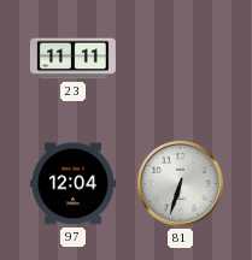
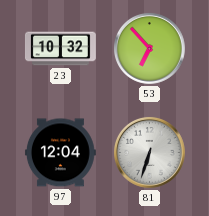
23: 11:11 -> 10:32 (60, 49)
53: none -> 6:53 (149, 48)
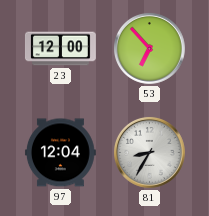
23: 10:32 -> 12:00 (60, 49)
81: 6:33 -> 8:35 (149, 152)
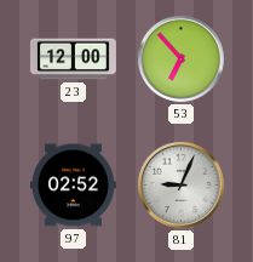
97: 12:04 -> 02:52 (73, 186)
81: 8:35 -> 9:04 (180, 184)
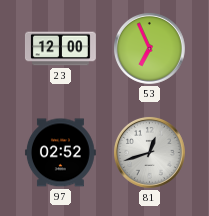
53: 6:53 -> 6:56 (149, 48)
81: 9:04 -> 12:42 (149, 152)
